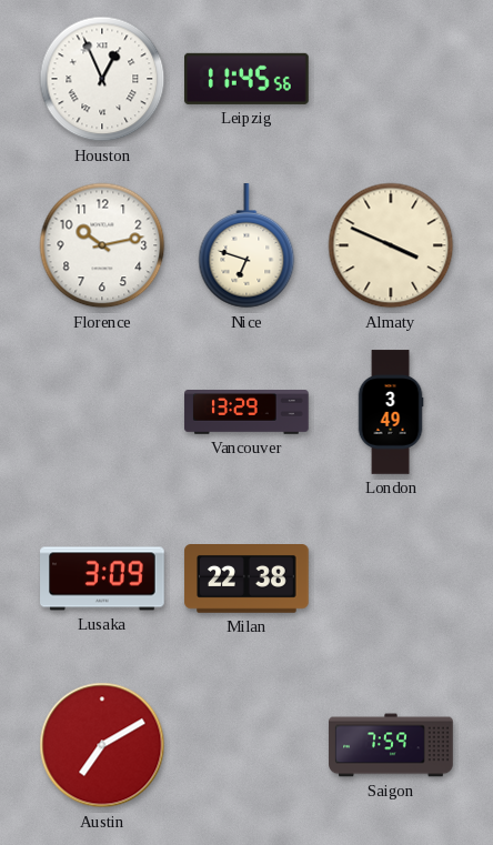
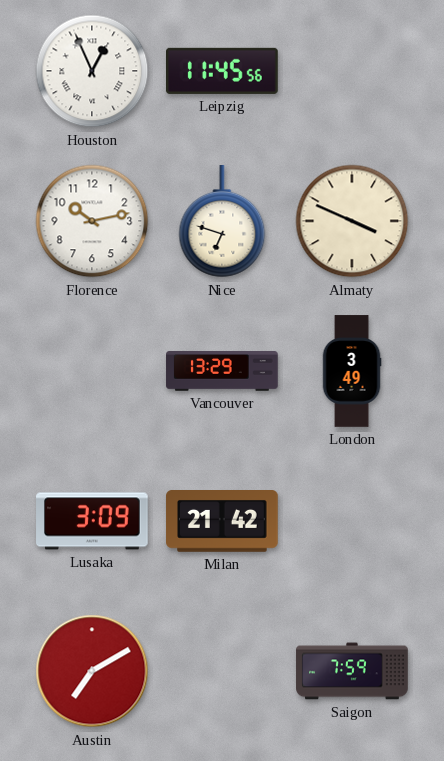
Milan: 22:38 -> 21:42 (222, 522)
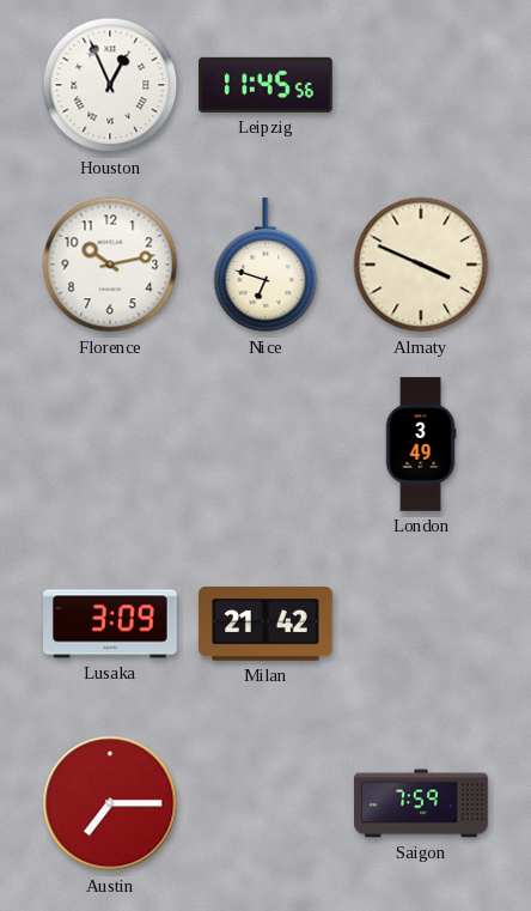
Vancouver: 13:29 -> none (222, 372)
Austin: 7:10 -> 7:15 (110, 803)
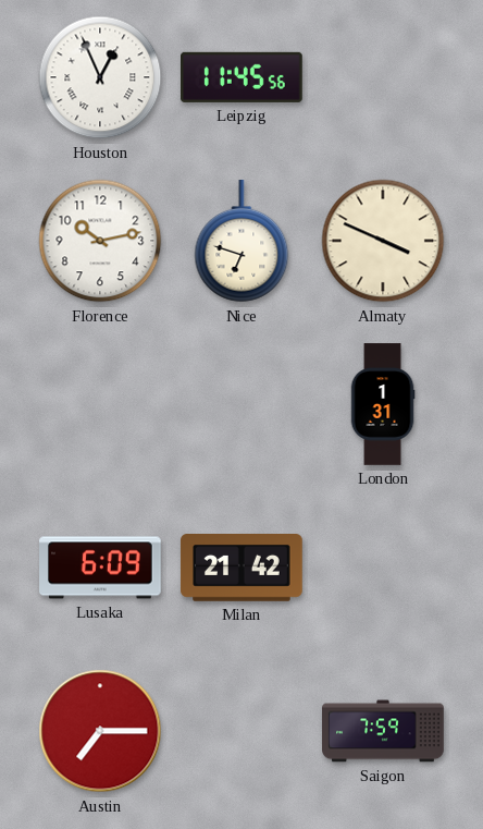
London: 3:49 -> 1:31 (383, 404)
Lusaka: 3:09 -> 6:09 (100, 568)
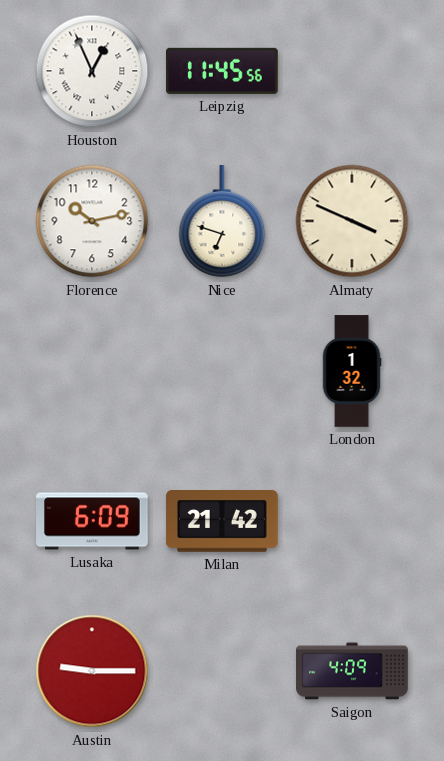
London: 1:31 -> 1:32 (352, 371)
Austin: 7:15 -> 9:15 (92, 671)
Saigon: 7:59 -> 4:09 (352, 671)
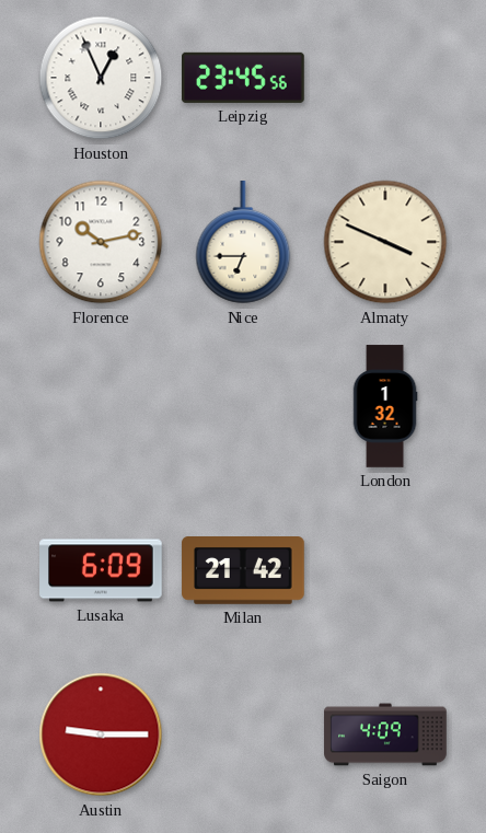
Leipzig: 11:45 -> 23:45 (244, 78)
Nice: 6:48 -> 6:45 (243, 243)
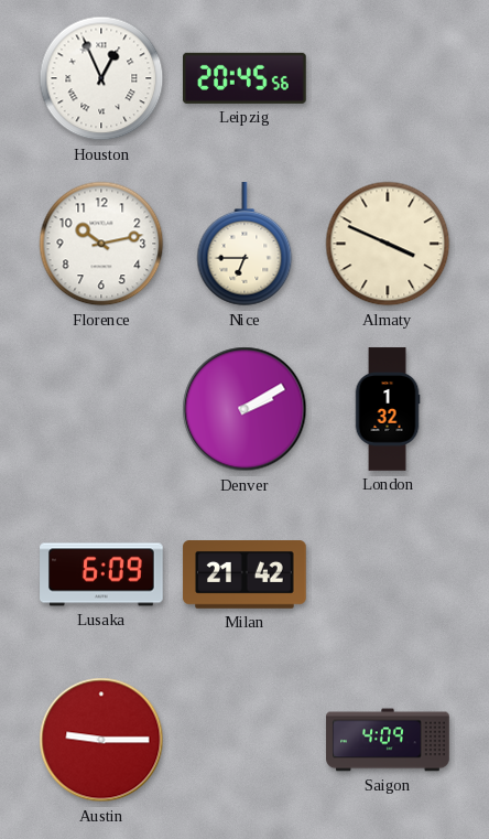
Leipzig: 23:45 -> 20:45 (246, 78)
Denver: none -> 2:10 (244, 409)
